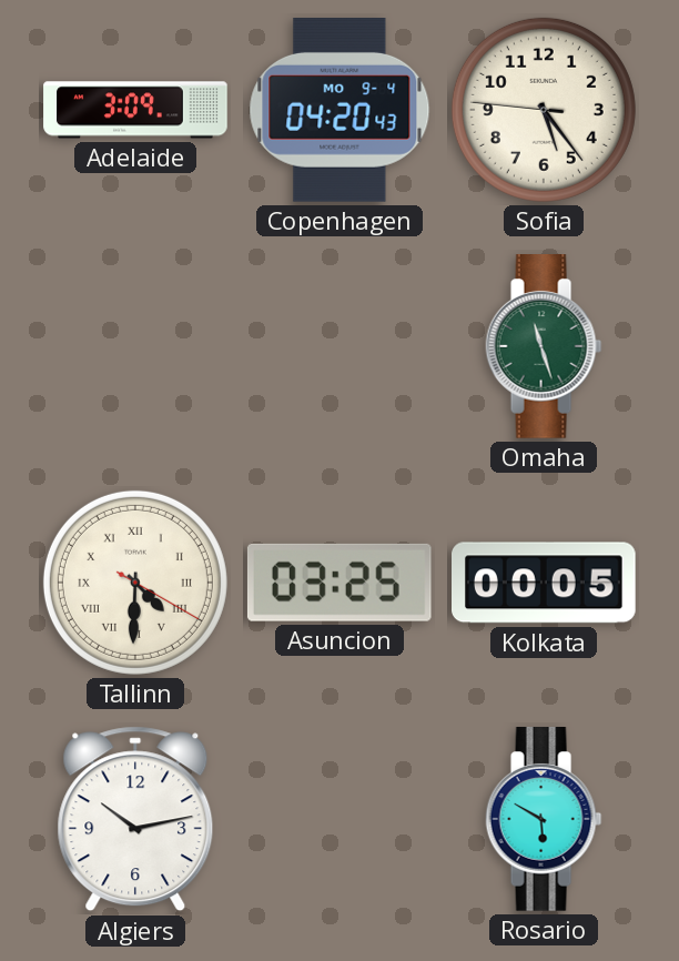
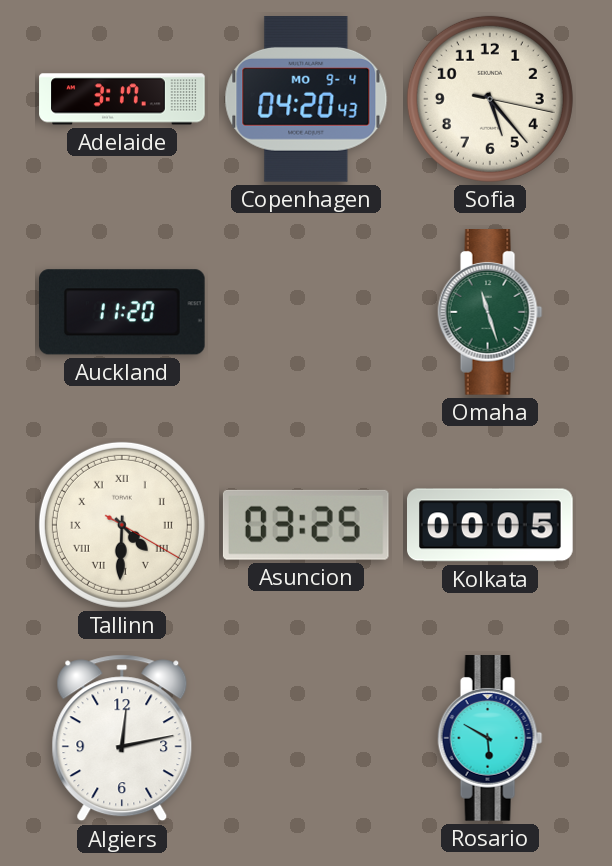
Adelaide: 3:09 -> 3:17 (122, 99)
Sofia: 5:23:46 -> 5:23:17 (490, 99)
Auckland: none -> 11:20 (122, 312)
Algiers: 10:13 -> 12:13 (122, 738)
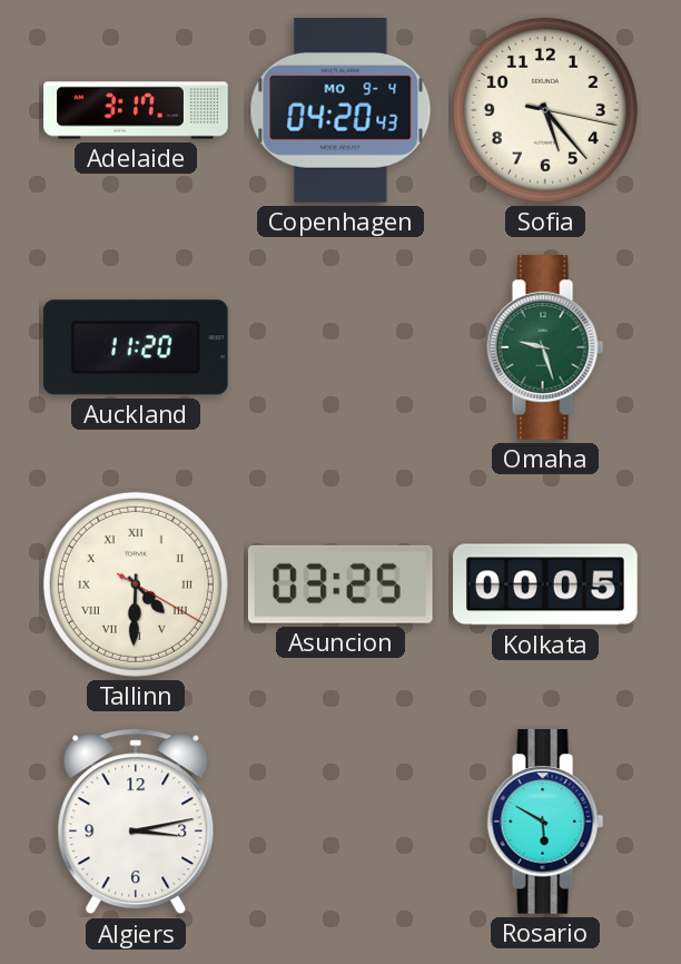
Omaha: 11:27 -> 9:27 (545, 348)
Algiers: 12:13 -> 3:13 (136, 822)
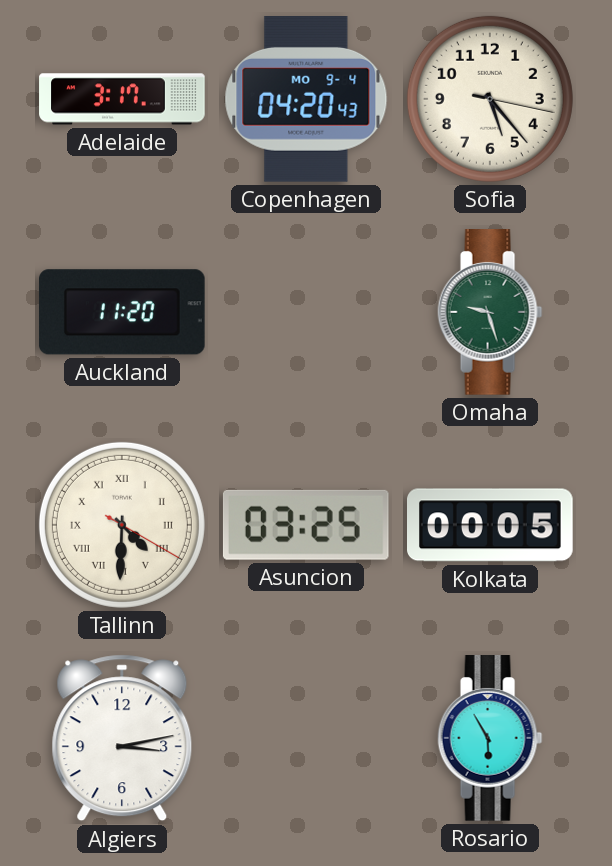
Rosario: 5:50 -> 5:55 (490, 739)
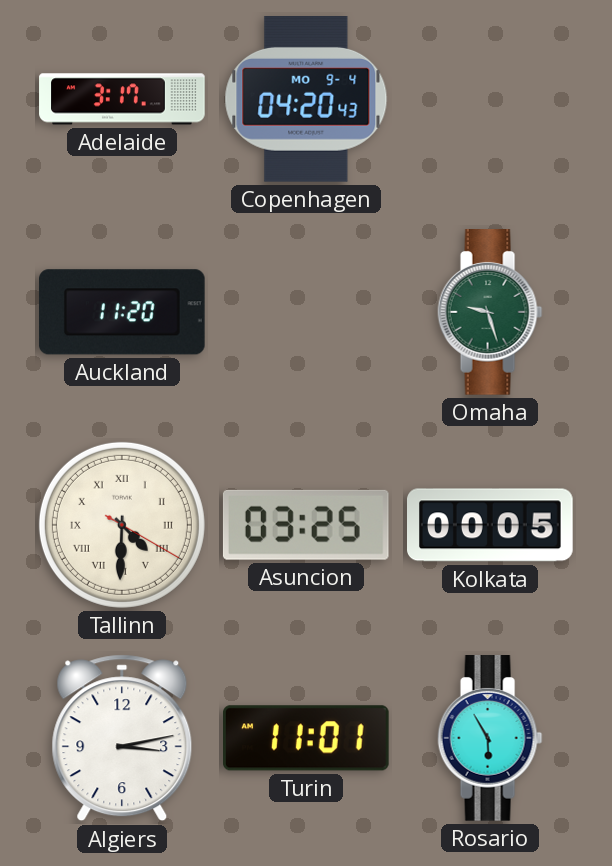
Sofia: 5:23 -> none (490, 99)
Turin: none -> 11:01 (307, 738)
